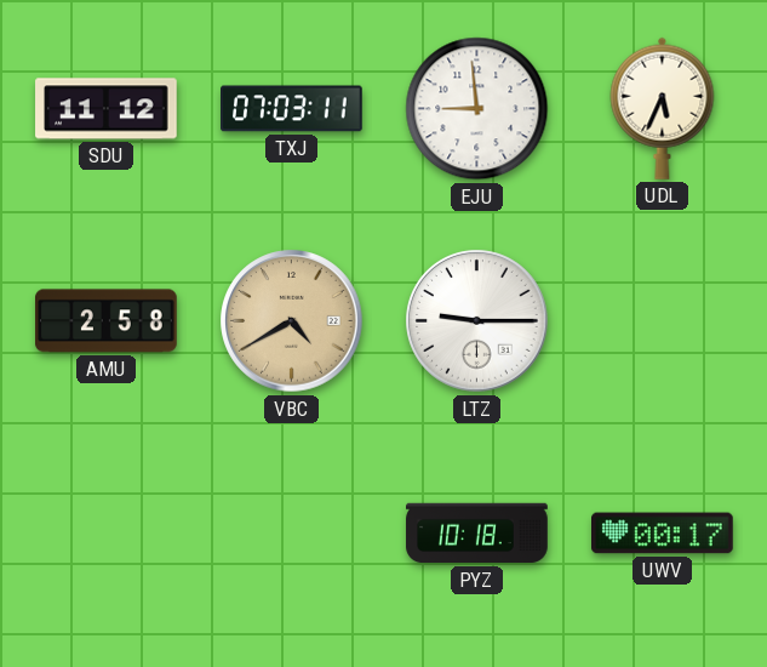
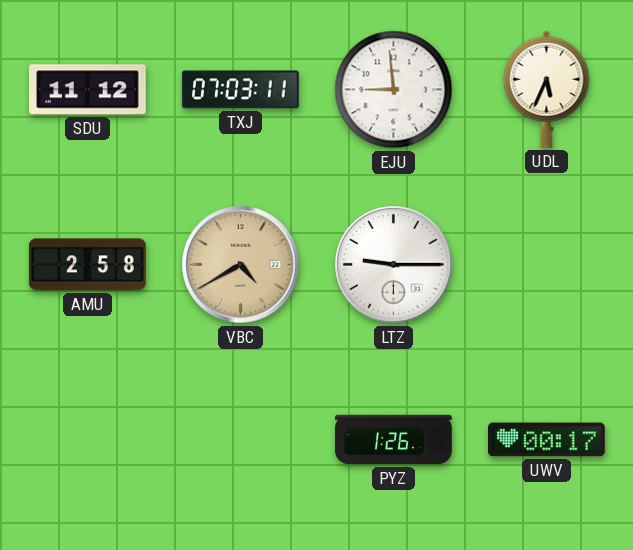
PYZ: 10:18 -> 1:26 (394, 440)
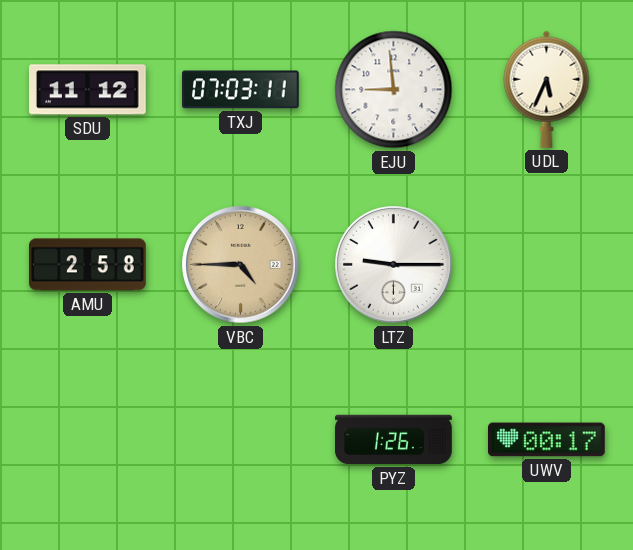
VBC: 4:40 -> 4:45 (241, 265)
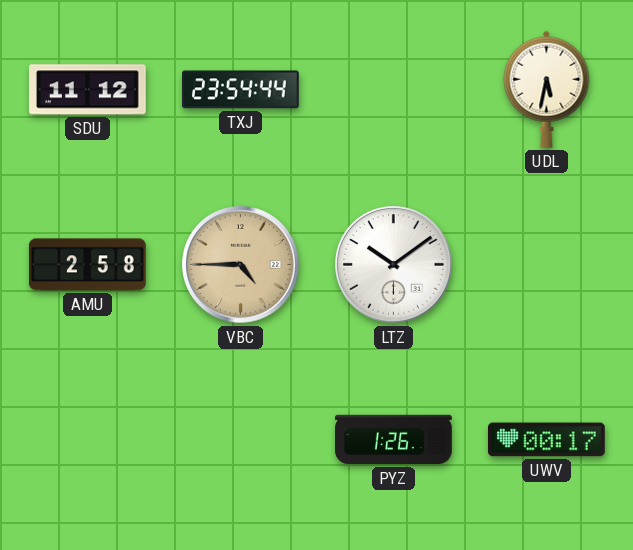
TXJ: 07:03 -> 23:54 (241, 90)
EJU: 8:59 -> none (394, 90)
UDL: 5:34 -> 5:32 (547, 89)
LTZ: 9:15 -> 10:09 (394, 265)
